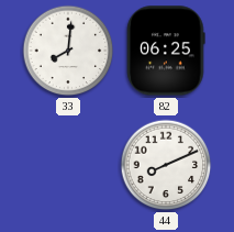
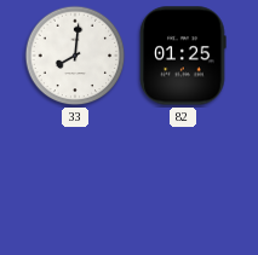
82: 06:25 -> 01:25 (183, 56)
44: 8:11 -> none (166, 165)
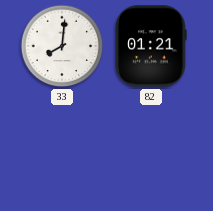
82: 01:25 -> 01:21 (151, 46)
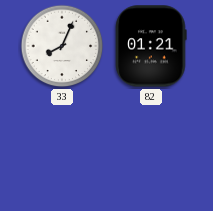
33: 8:01 -> 8:04 (62, 46)
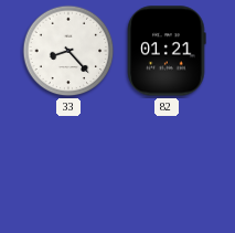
33: 8:04 -> 8:23 (68, 51)
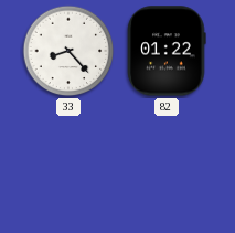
82: 01:21 -> 01:22 (167, 51)
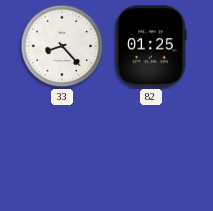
82: 01:22 -> 01:25 (151, 46)
